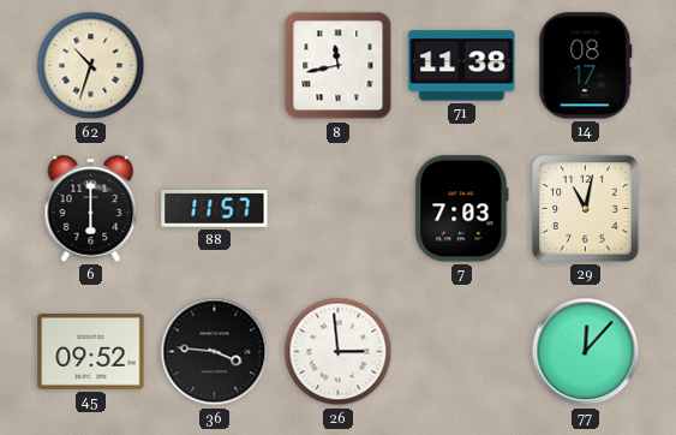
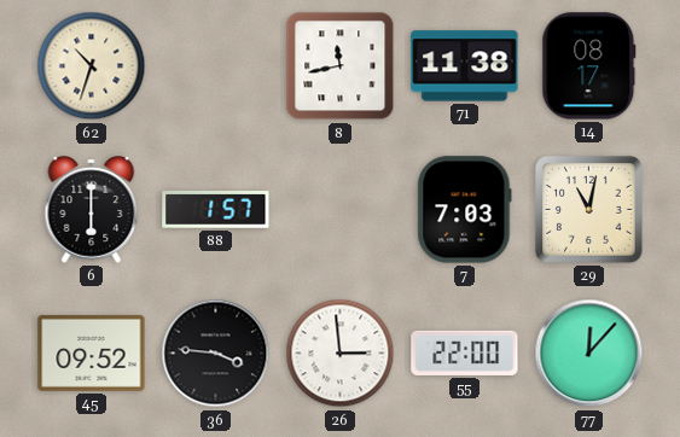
88: 11:57 -> 1:57 (216, 210)
55: none -> 22:00 (465, 352)
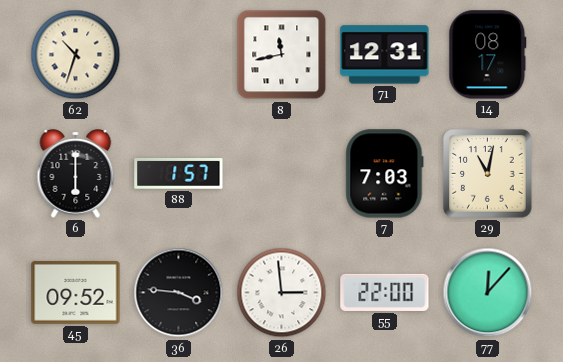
71: 11:38 -> 12:31 (385, 55)
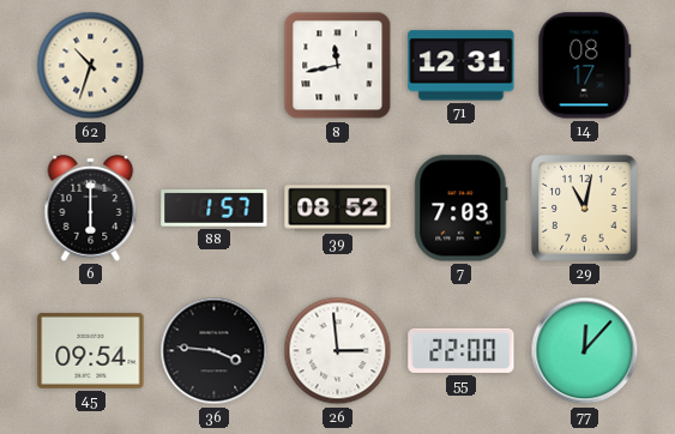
39: none -> 08:52 (338, 209)
45: 09:52 -> 09:54 (91, 350)
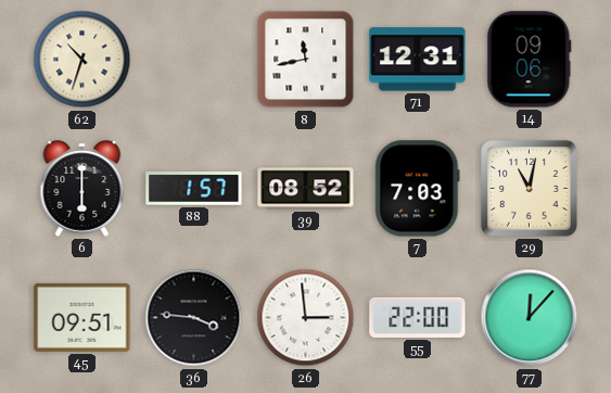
14: 08:17 -> 09:06 (530, 60)
45: 09:54 -> 09:51 (82, 317)
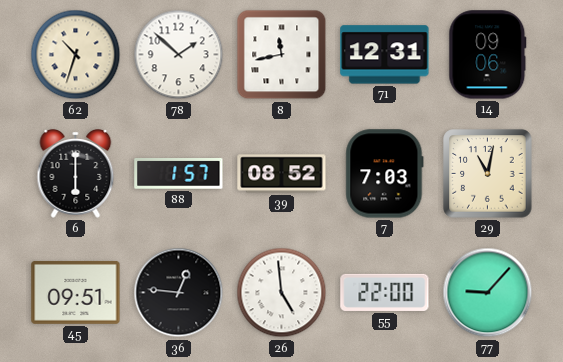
78: none -> 1:52 (179, 55)
36: 3:46 -> 12:46 (179, 293)
26: 2:59 -> 4:59 (282, 293)
77: 12:07 -> 9:07 (488, 293)
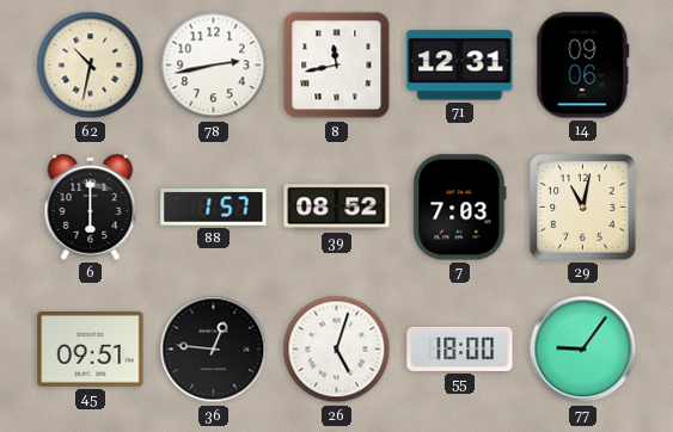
62: 10:33 -> 10:32 (91, 66)
78: 1:52 -> 2:43 (214, 66)
26: 4:59 -> 5:03 (337, 350)
55: 22:00 -> 18:00 (460, 348)
77: 9:07 -> 9:06 (583, 350)
